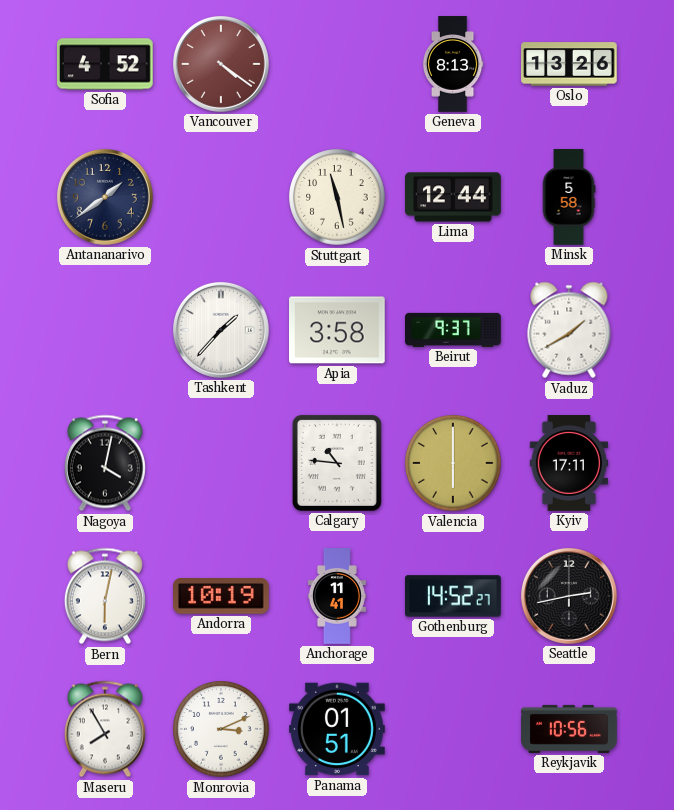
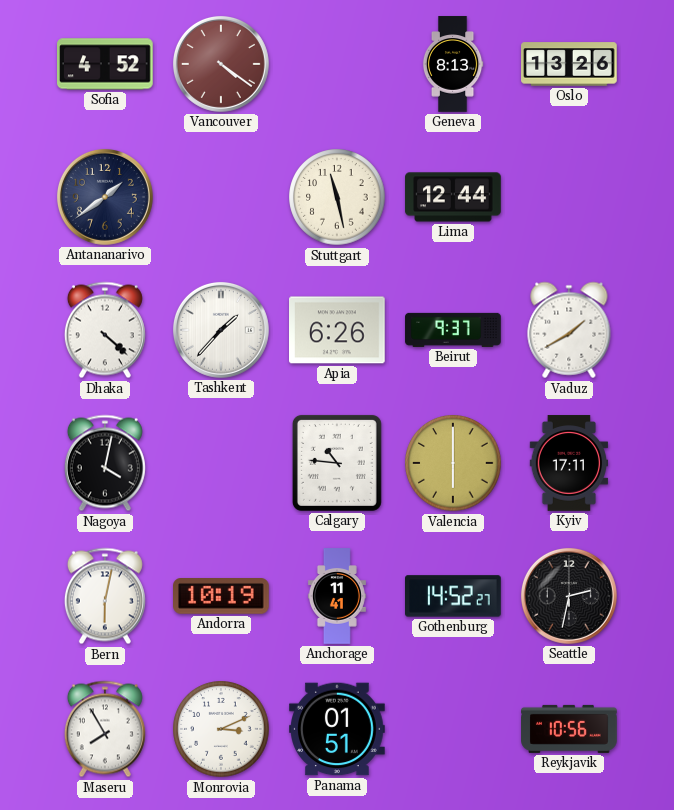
Minsk: 5:58 -> none (569, 197)
Dhaka: none -> 4:22 (105, 330)
Apia: 3:58 -> 6:26 (338, 330)
Seattle: 2:43 -> 2:32 (569, 596)
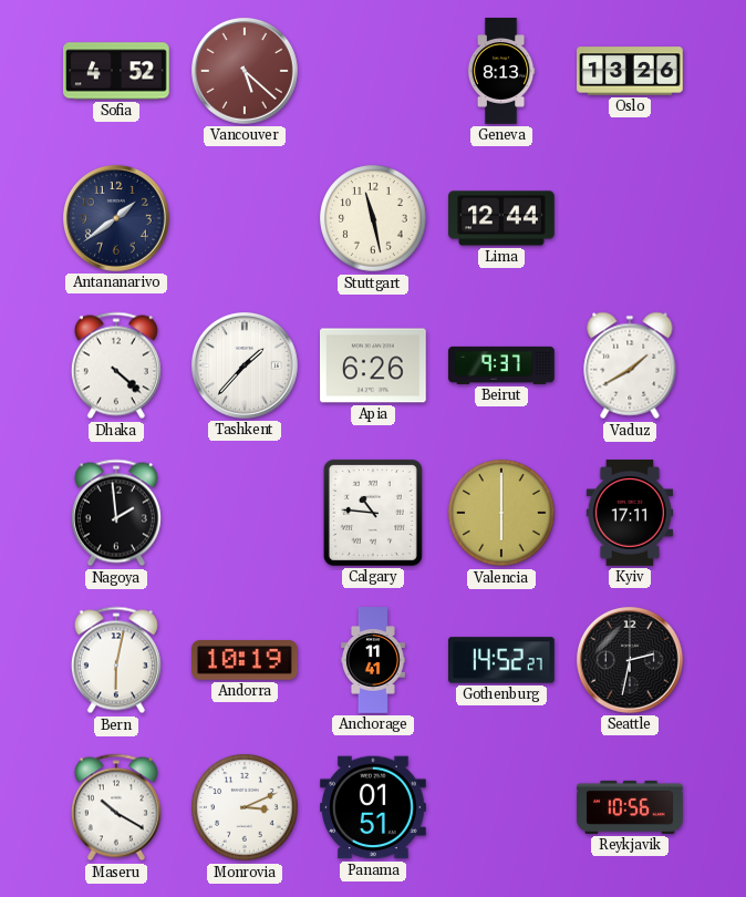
Vancouver: 4:21 -> 5:22 (245, 71)
Nagoya: 4:02 -> 1:59 (116, 513)
Maseru: 7:55 -> 10:20 (116, 807)
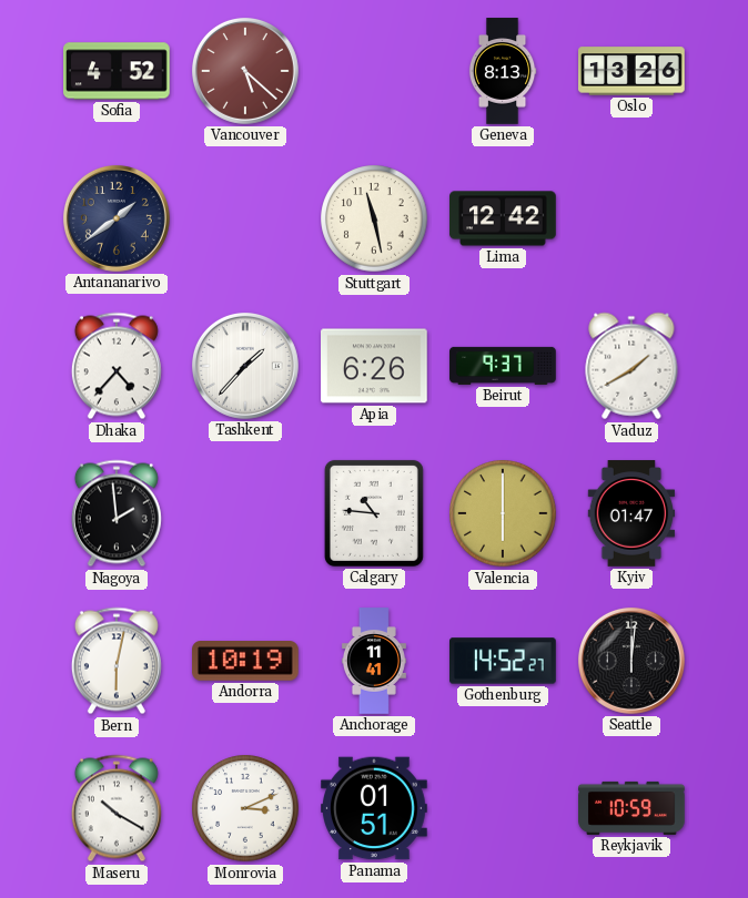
Lima: 12:44 -> 12:42 (503, 218)
Dhaka: 4:22 -> 4:37 (117, 366)
Kyiv: 17:11 -> 01:47 (631, 513)
Seattle: 2:32 -> 12:01 (631, 661)
Reykjavik: 10:56 -> 10:59 (631, 808)
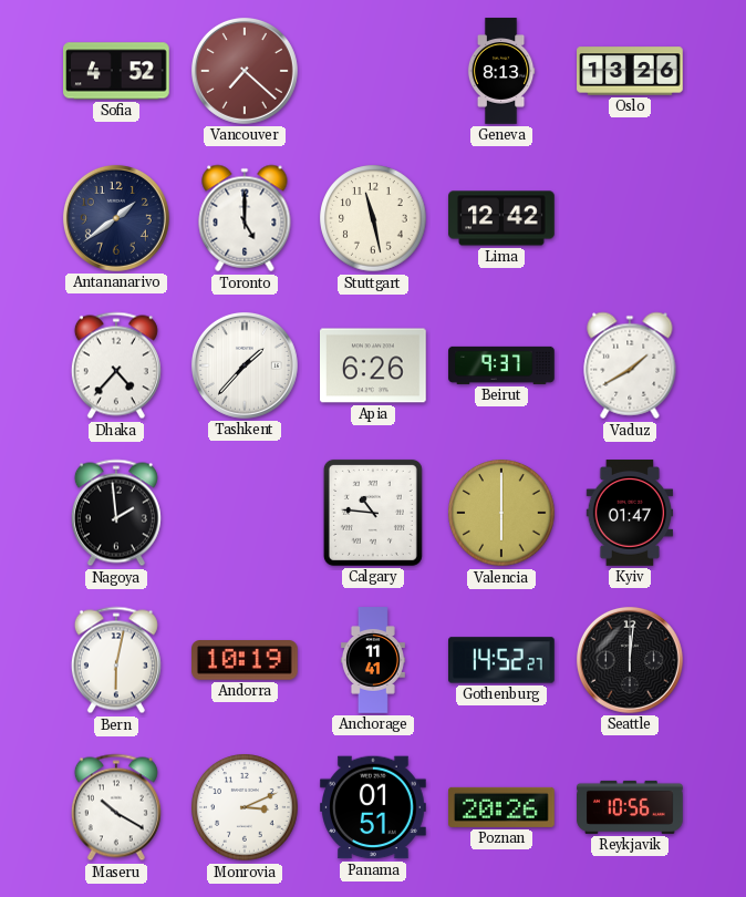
Vancouver: 5:22 -> 7:22 (245, 71)
Toronto: none -> 5:00 (245, 218)
Poznan: none -> 20:26 (502, 807)
Reykjavik: 10:59 -> 10:56 (630, 807)
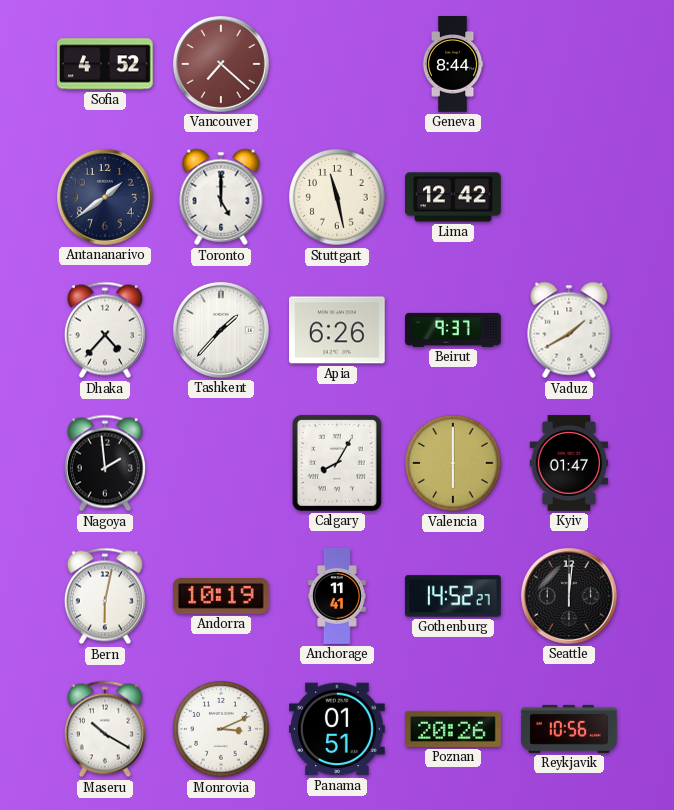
Geneva: 8:13 -> 8:44 (453, 64)
Oslo: 13:26 -> none (630, 71)
Calgary: 10:46 -> 8:05 (337, 463)
